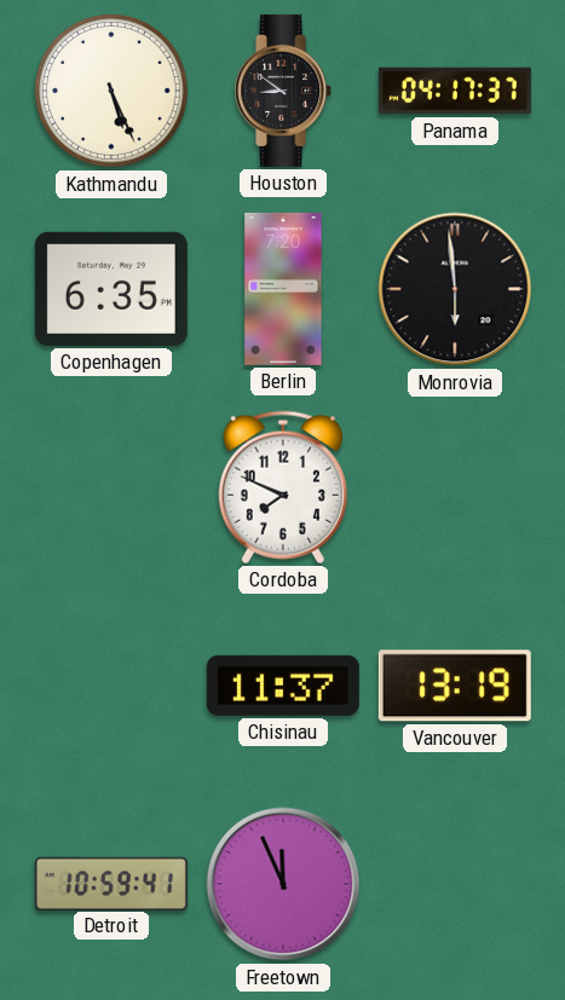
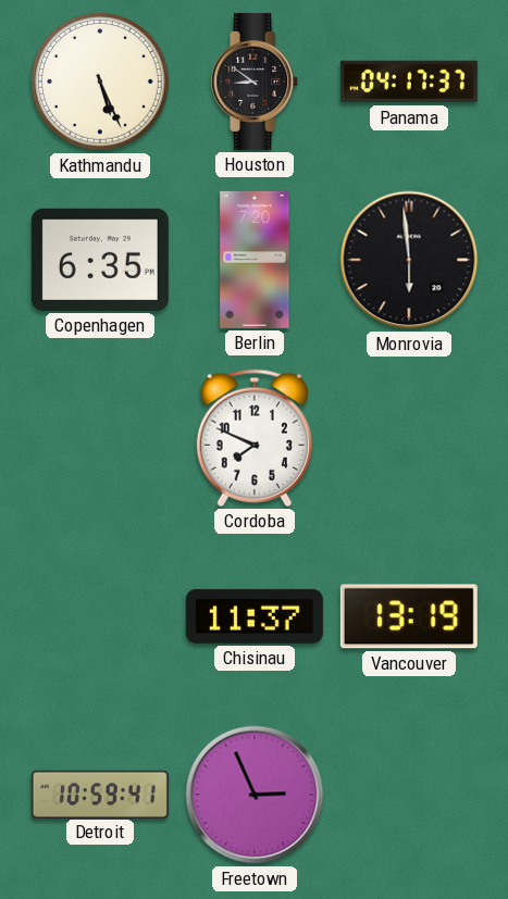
Freetown: 11:56 -> 2:56 (255, 795)
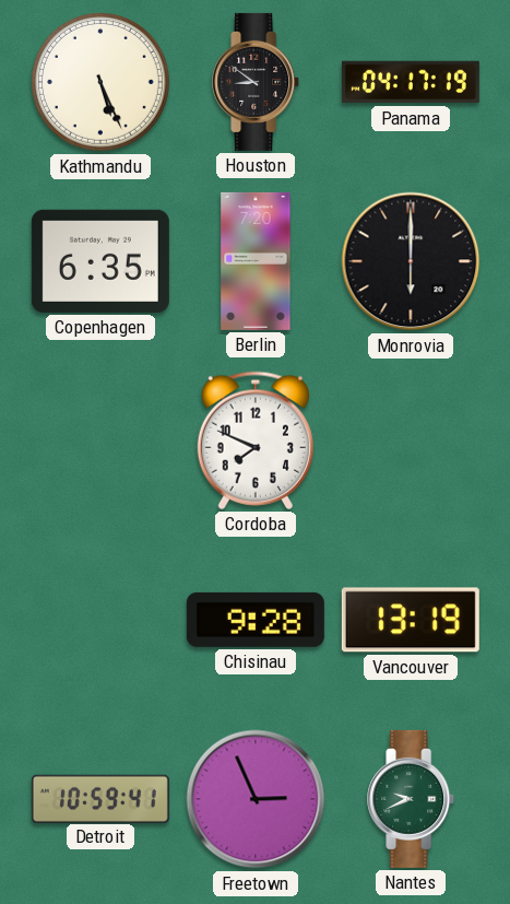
Panama: 04:17:37 -> 04:17:19 (411, 82)
Monrovia: 5:59 -> 6:00 (411, 261)
Chisinau: 11:37 -> 9:28 (256, 620)
Nantes: none -> 9:41 (412, 799)
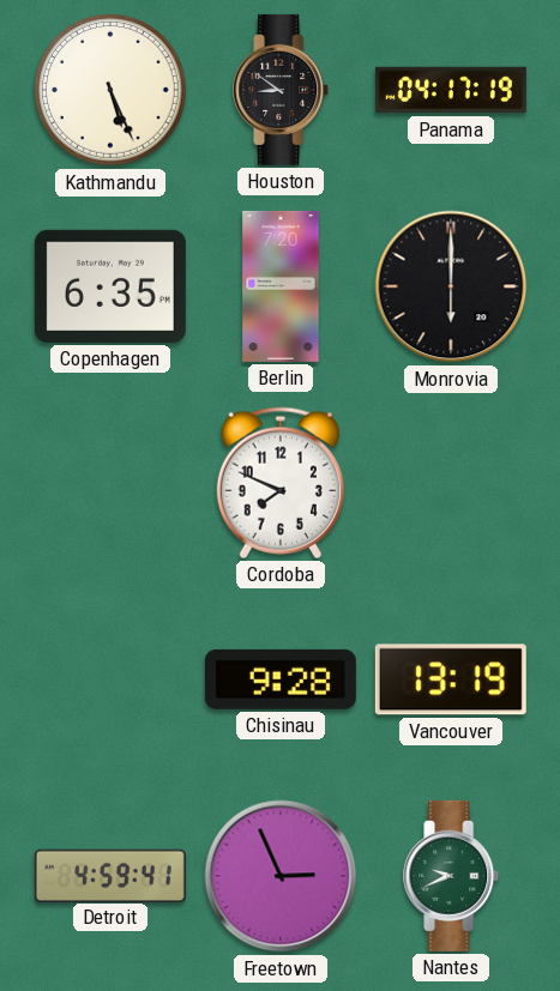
Detroit: 10:59 -> 4:59 (110, 875)
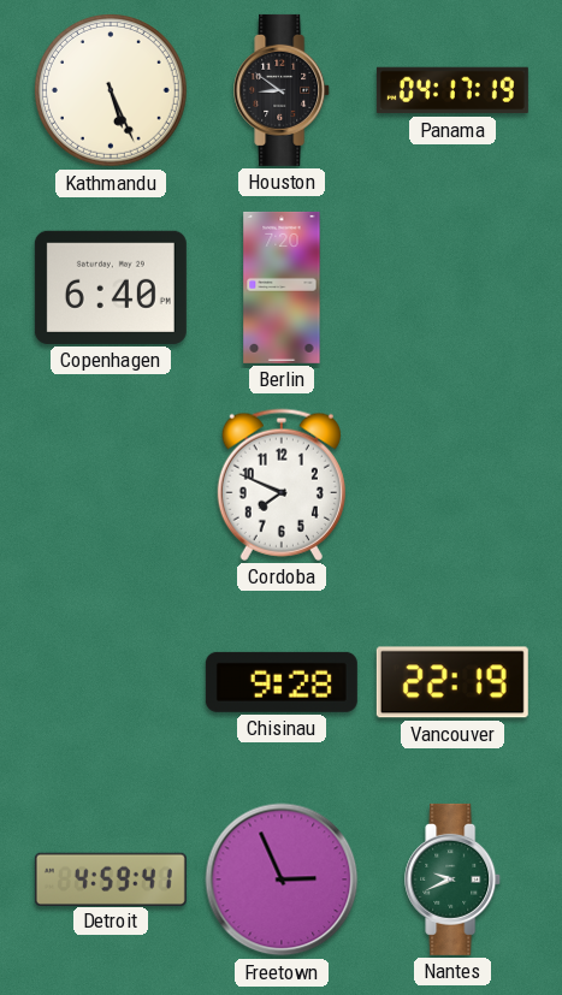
Copenhagen: 6:35 -> 6:40 (111, 288)
Monrovia: 6:00 -> none (451, 286)
Vancouver: 13:19 -> 22:19 (452, 682)
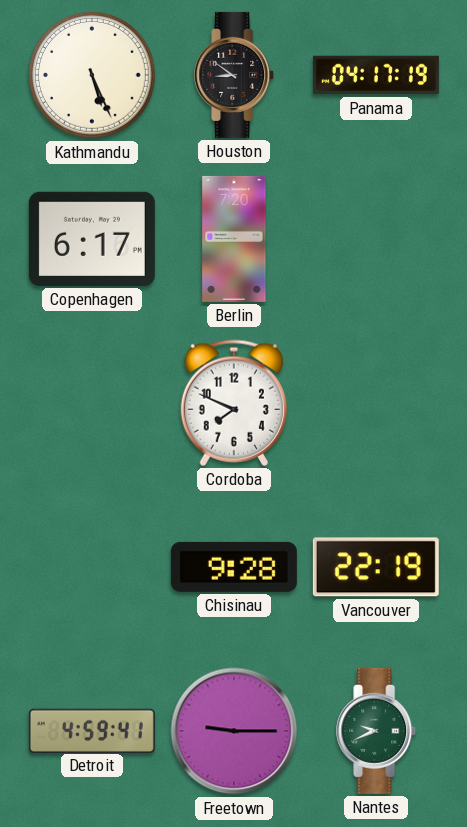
Copenhagen: 6:40 -> 6:17 (92, 239)
Freetown: 2:56 -> 9:15 (234, 731)
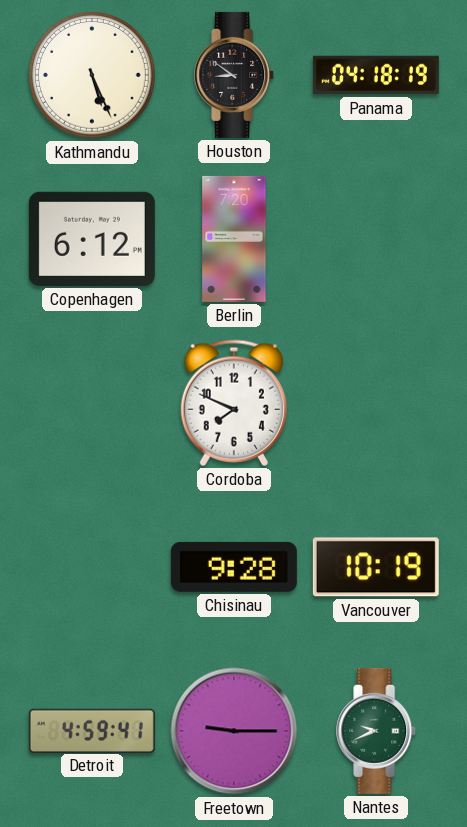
Panama: 04:17 -> 04:18 (376, 75)
Copenhagen: 6:17 -> 6:12 (92, 239)
Vancouver: 22:19 -> 10:19 (376, 567)
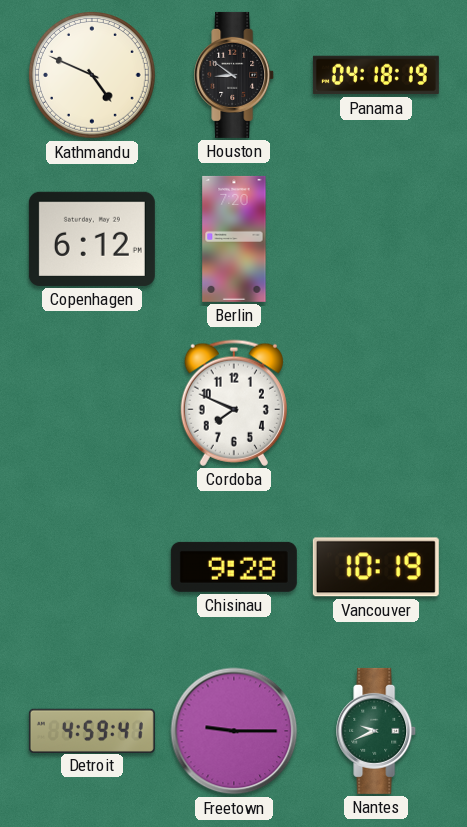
Kathmandu: 5:26 -> 4:49 (92, 75)
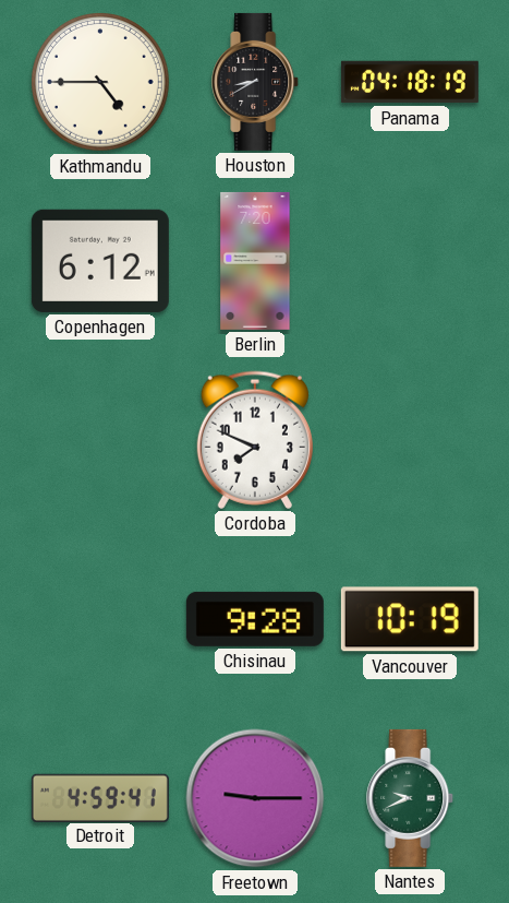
Kathmandu: 4:49 -> 4:45 (100, 82)
Houston: 8:51 -> 8:40 (256, 82)
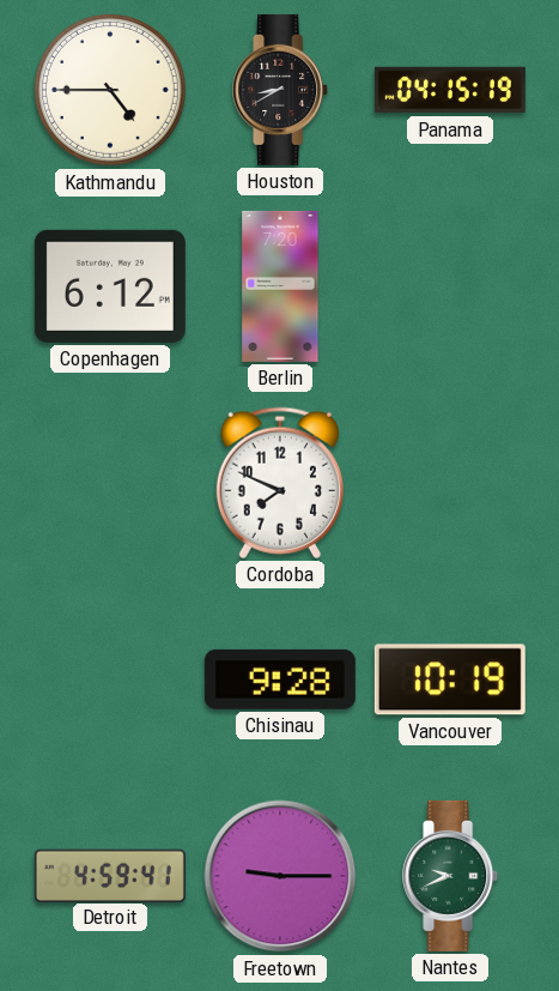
Panama: 04:18 -> 04:15 (450, 90)
